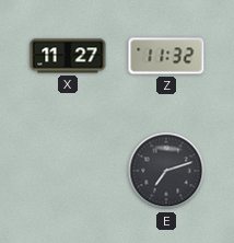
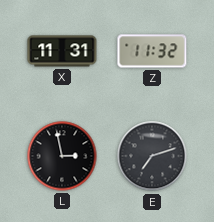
X: 11:27 -> 11:31 (62, 51)
L: none -> 2:58 (62, 156)
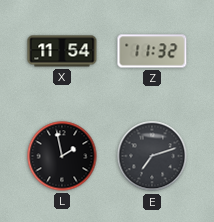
X: 11:31 -> 11:54 (62, 51)
L: 2:58 -> 1:58 (62, 156)
